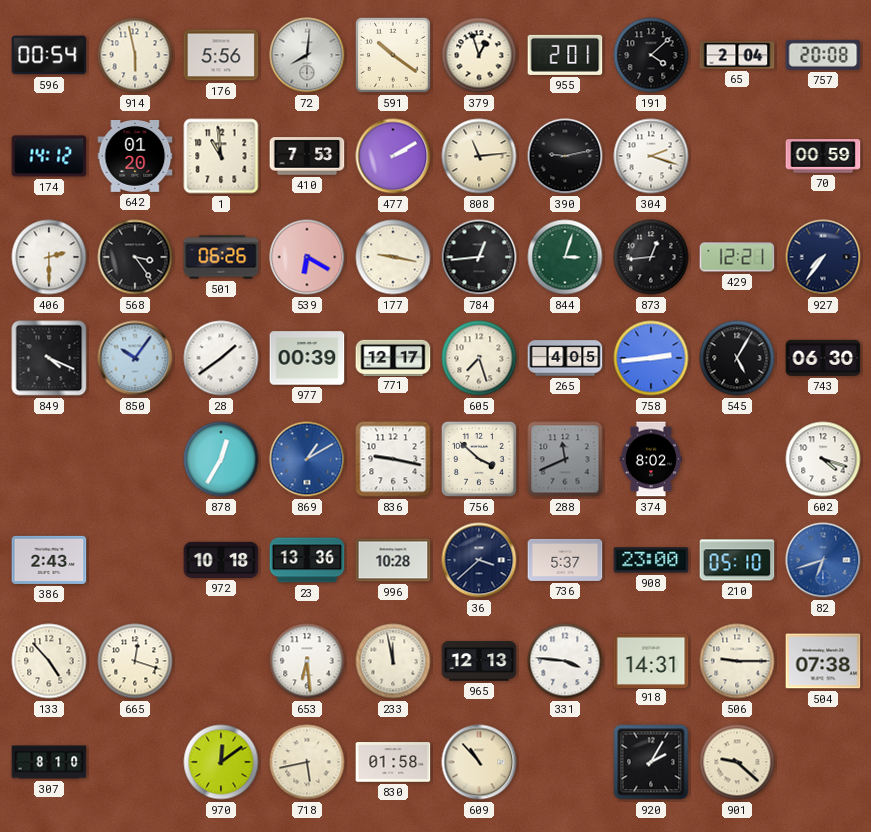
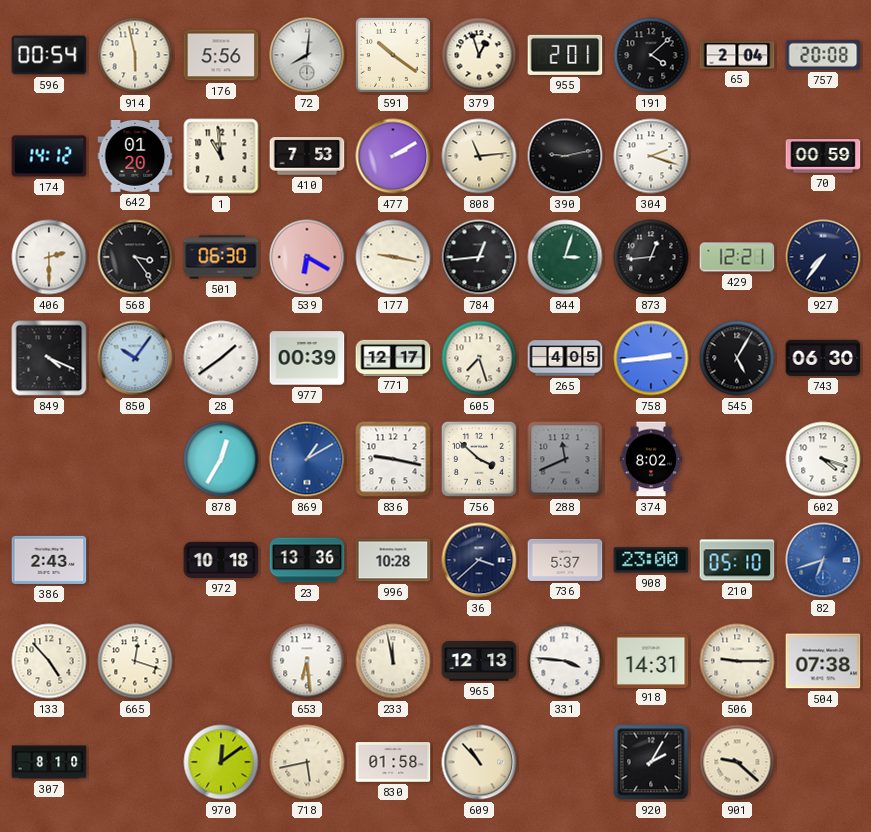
501: 06:26 -> 06:30 (221, 257)
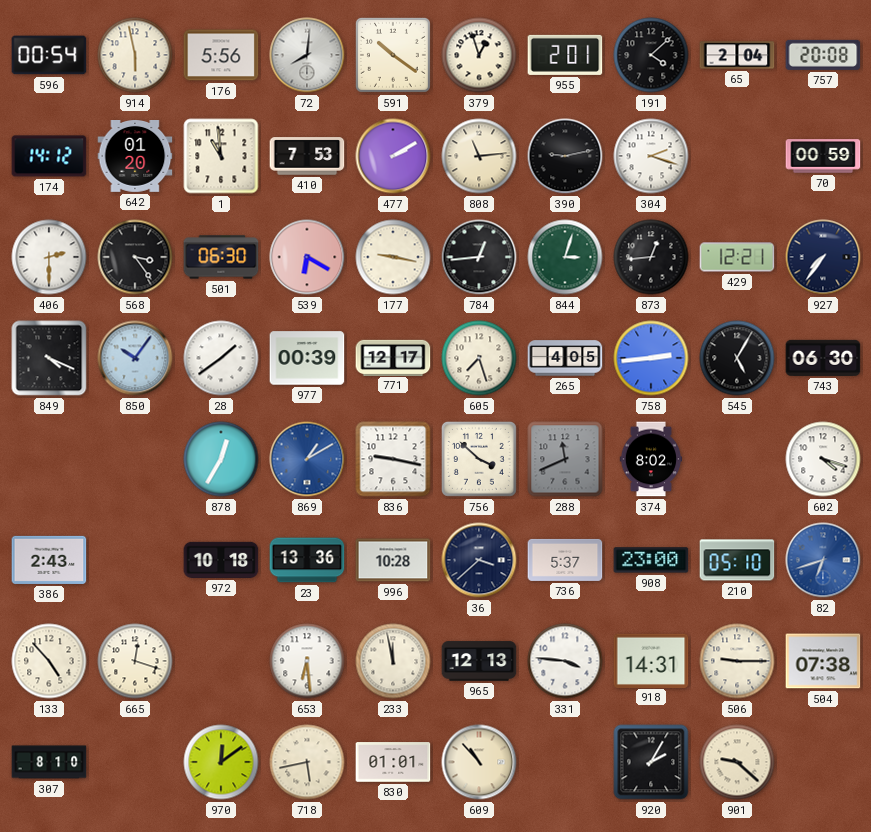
830: 01:58 -> 01:01 (393, 762)
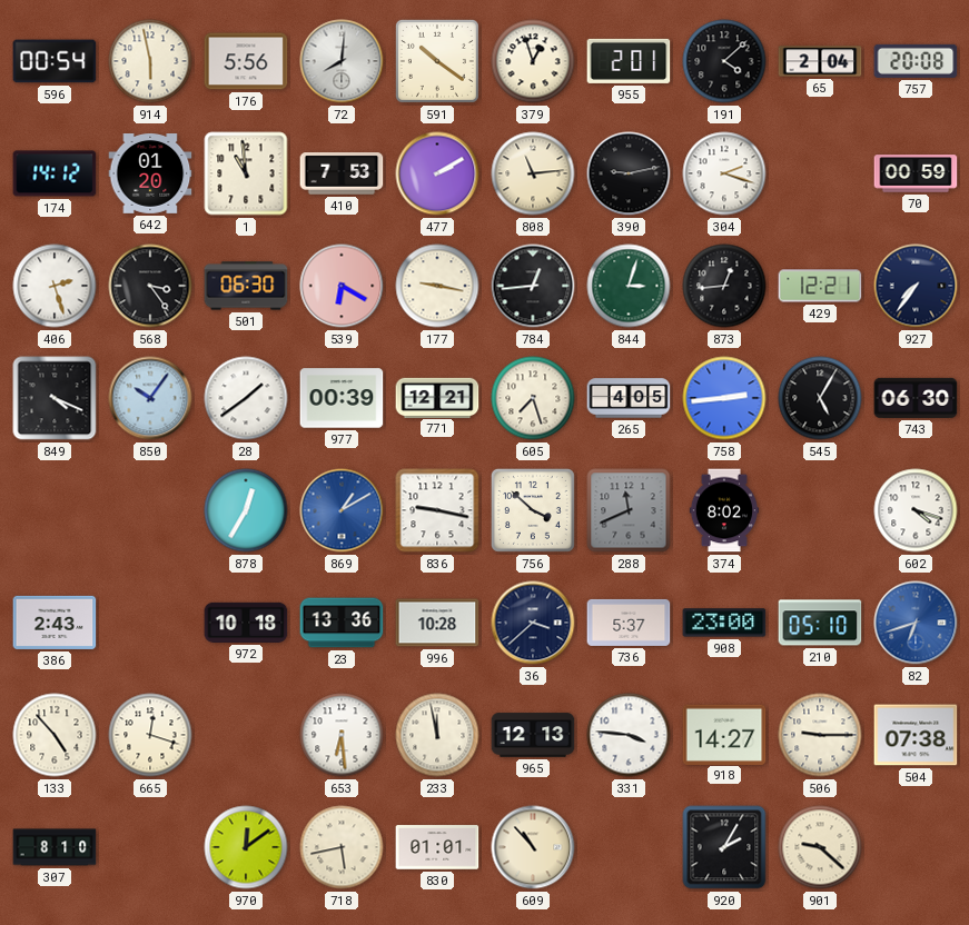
406: 2:30 -> 2:27 (55, 286)
771: 12:17 -> 12:21 (437, 397)
918: 14:31 -> 14:27 (724, 734)
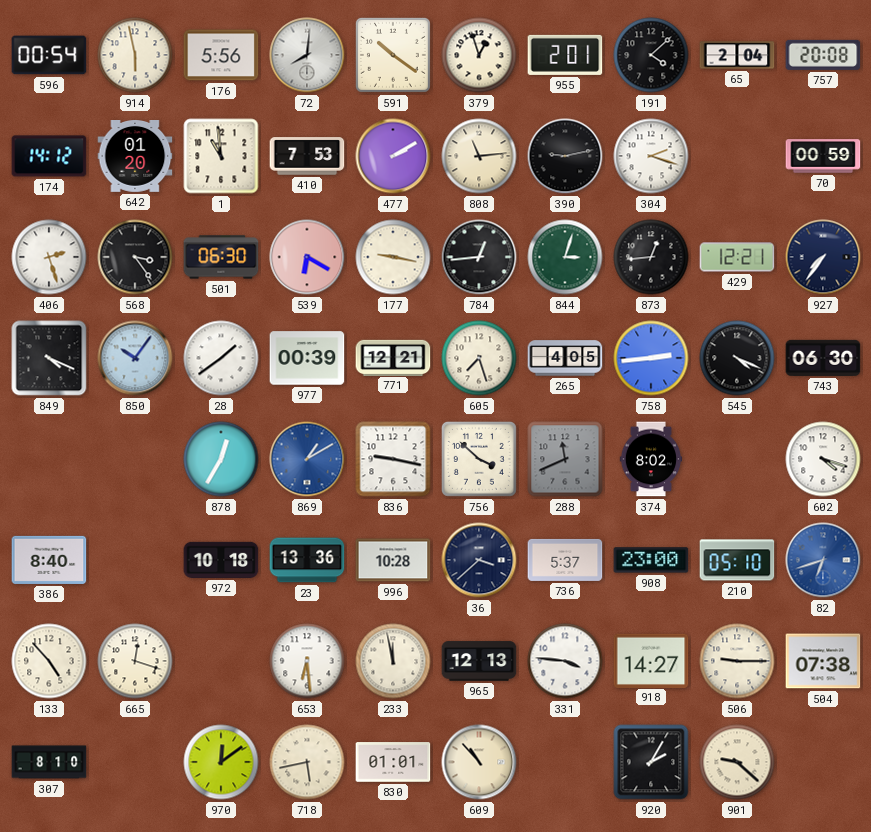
545: 5:05 -> 4:19 (737, 358)
386: 2:43 -> 8:40 (49, 560)
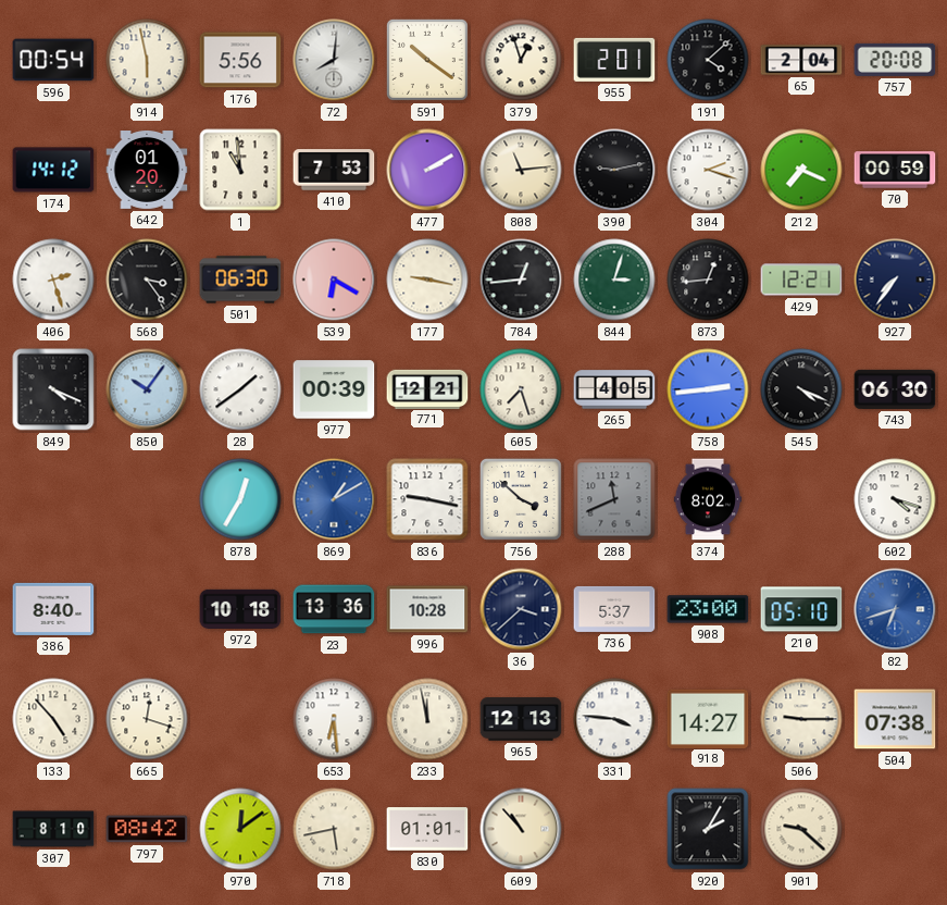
212: none -> 7:19 (801, 170)
797: none -> 08:42 (147, 829)
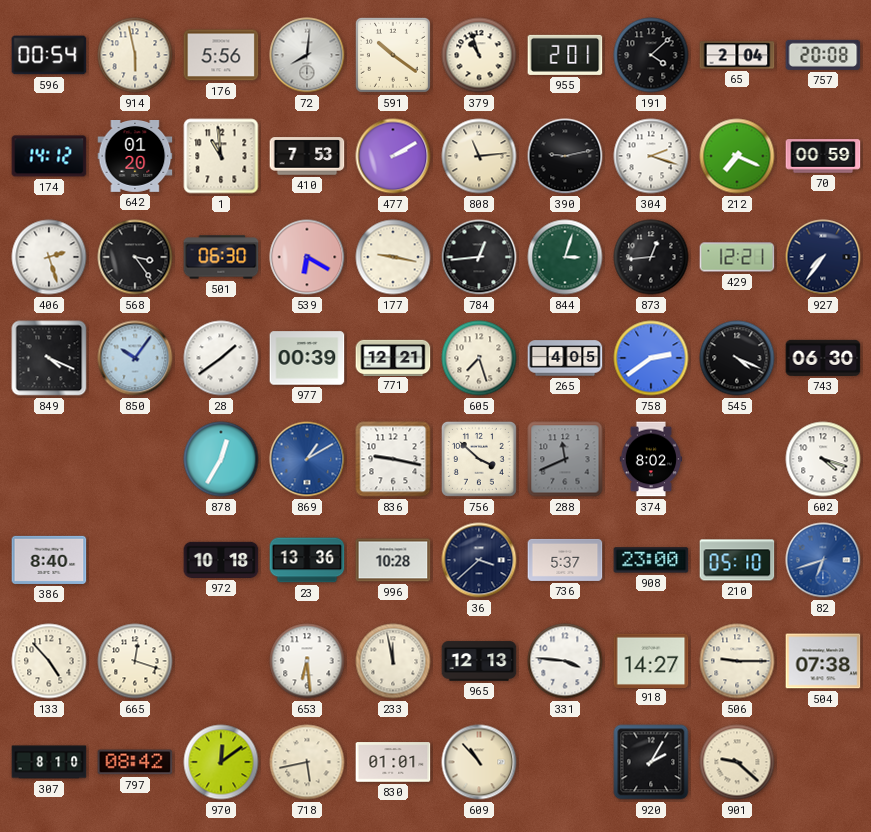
379: 12:57 -> 10:57 (479, 55)
758: 2:44 -> 2:39 (651, 358)
